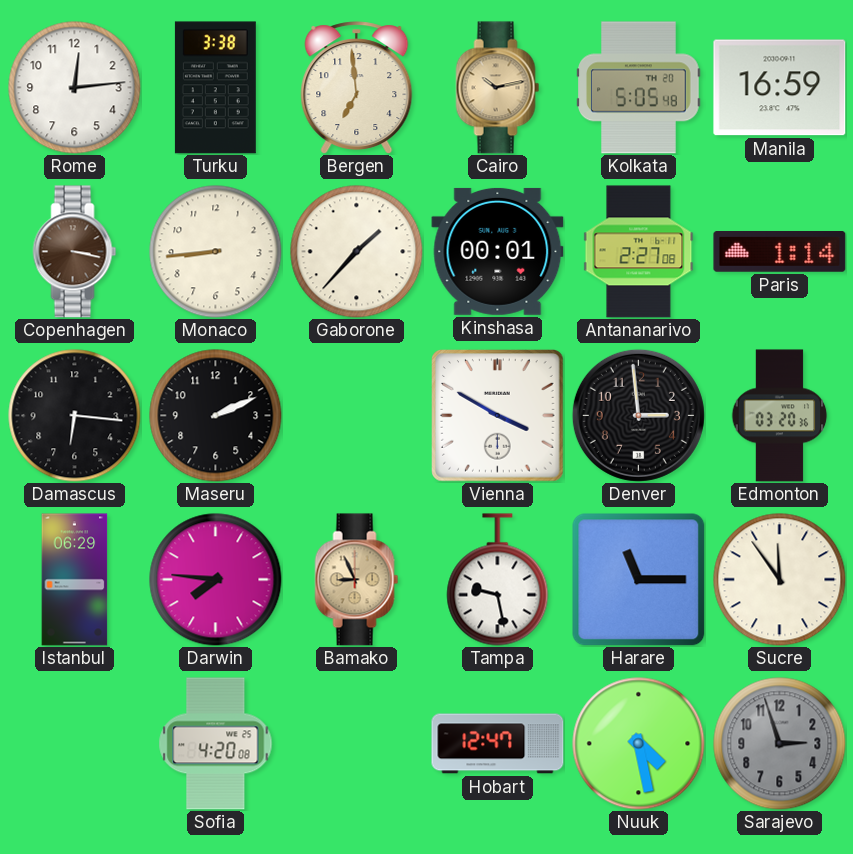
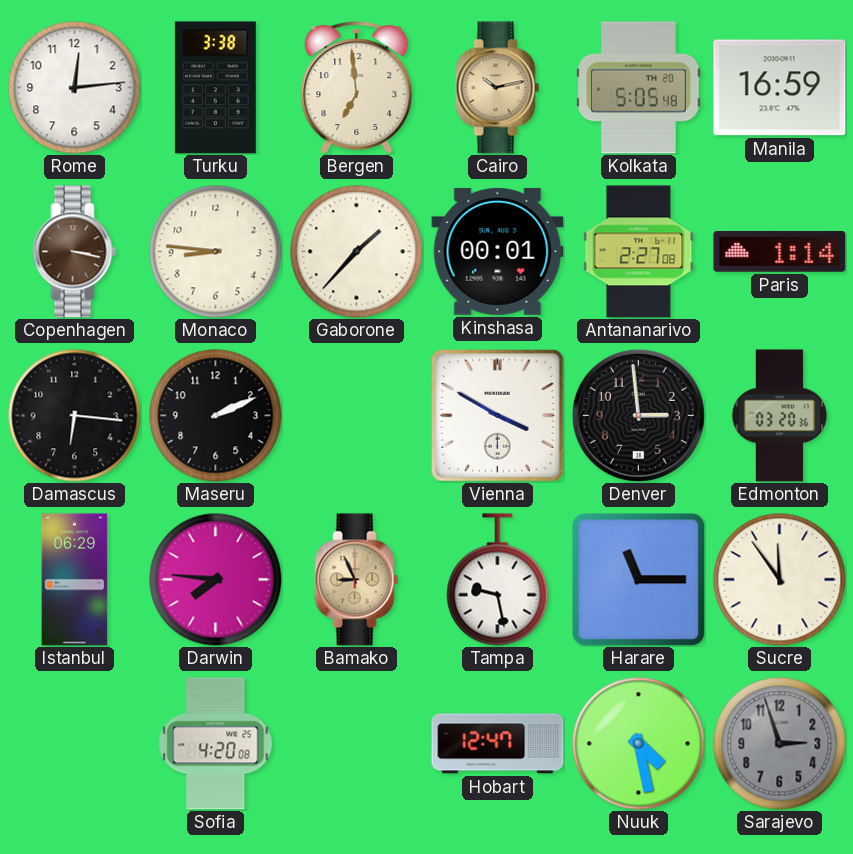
Monaco: 8:44 -> 8:46 (216, 252)
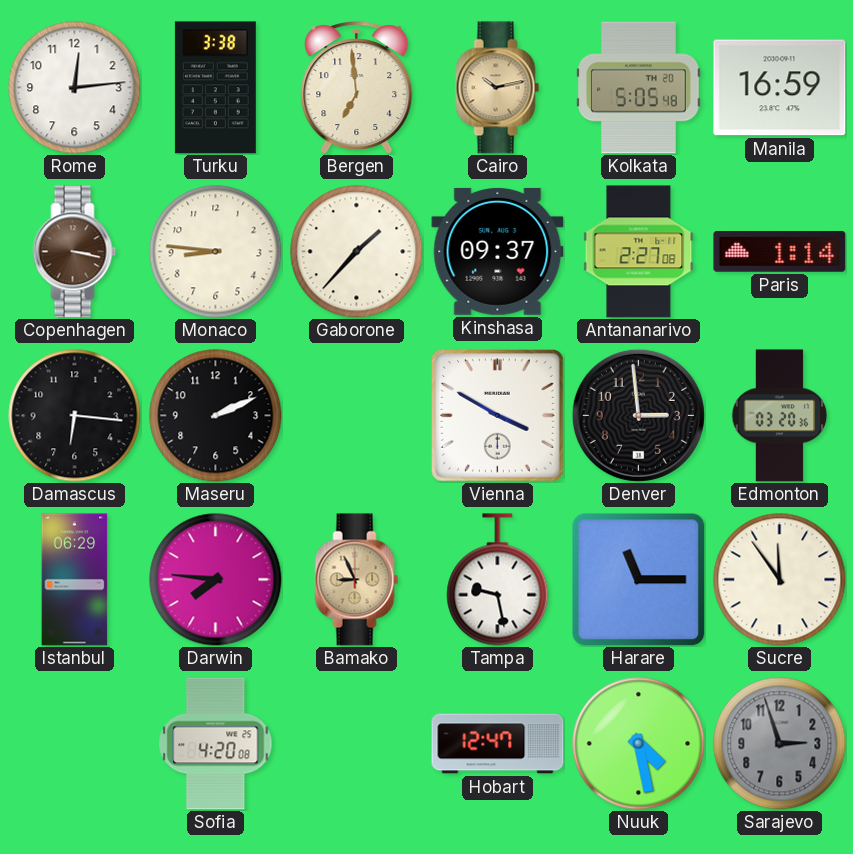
Kinshasa: 00:01 -> 09:37 (498, 251)
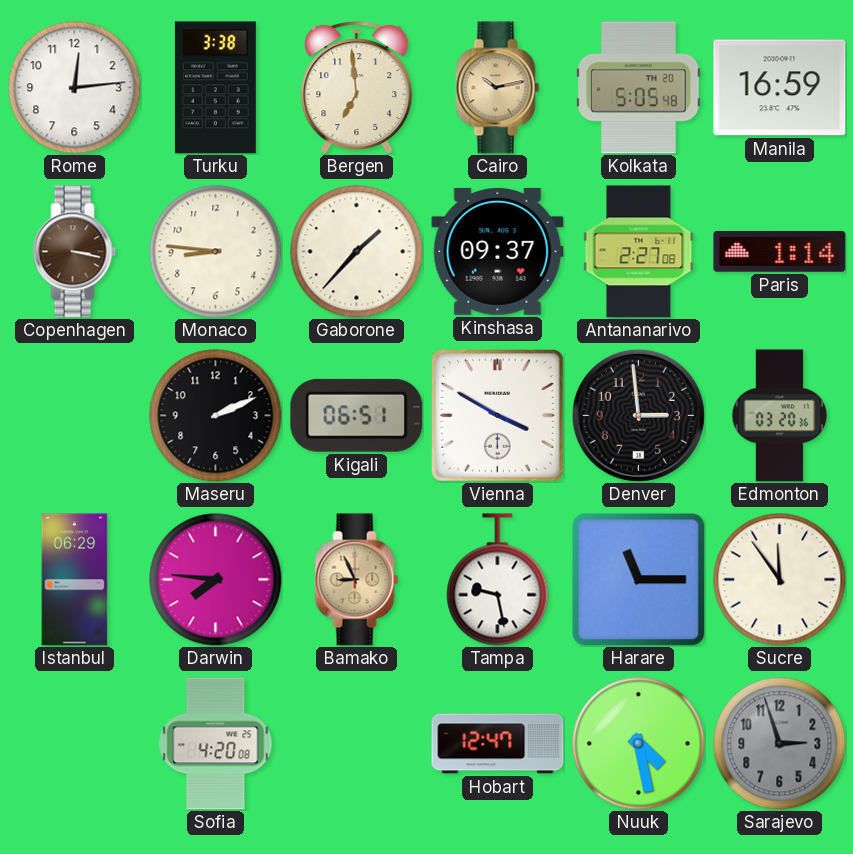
Damascus: 6:16 -> none (75, 416)
Kigali: none -> 06:51 (357, 415)
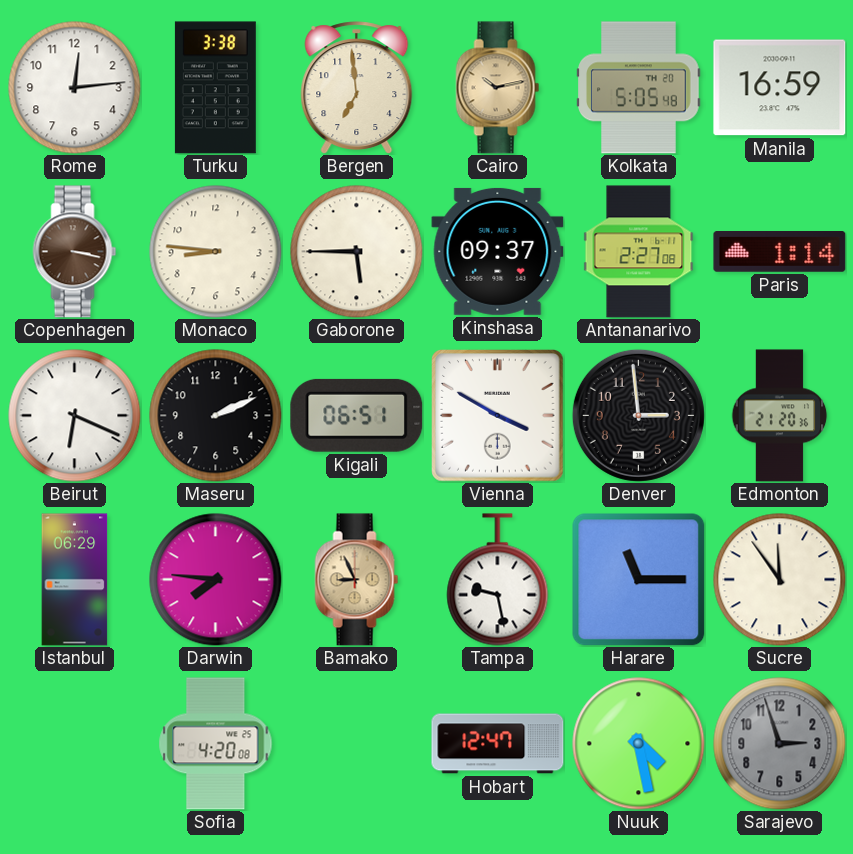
Gaborone: 1:37 -> 5:45 (357, 252)
Beirut: none -> 6:19 (75, 416)
Edmonton: 03:20 -> 21:20 (780, 416)
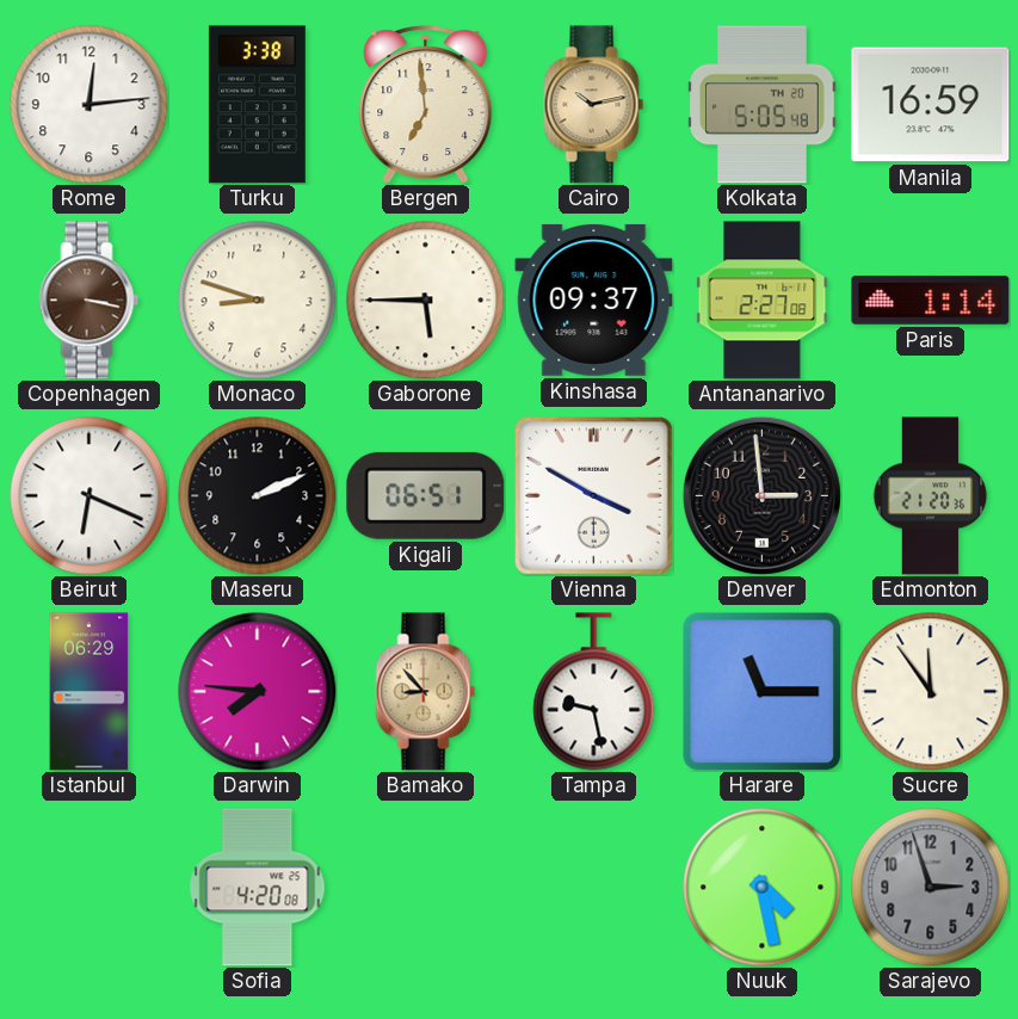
Monaco: 8:46 -> 8:48 (258, 301)
Bamako: 8:56 -> 8:53 (426, 692)
Hobart: 12:47 -> none (498, 744)
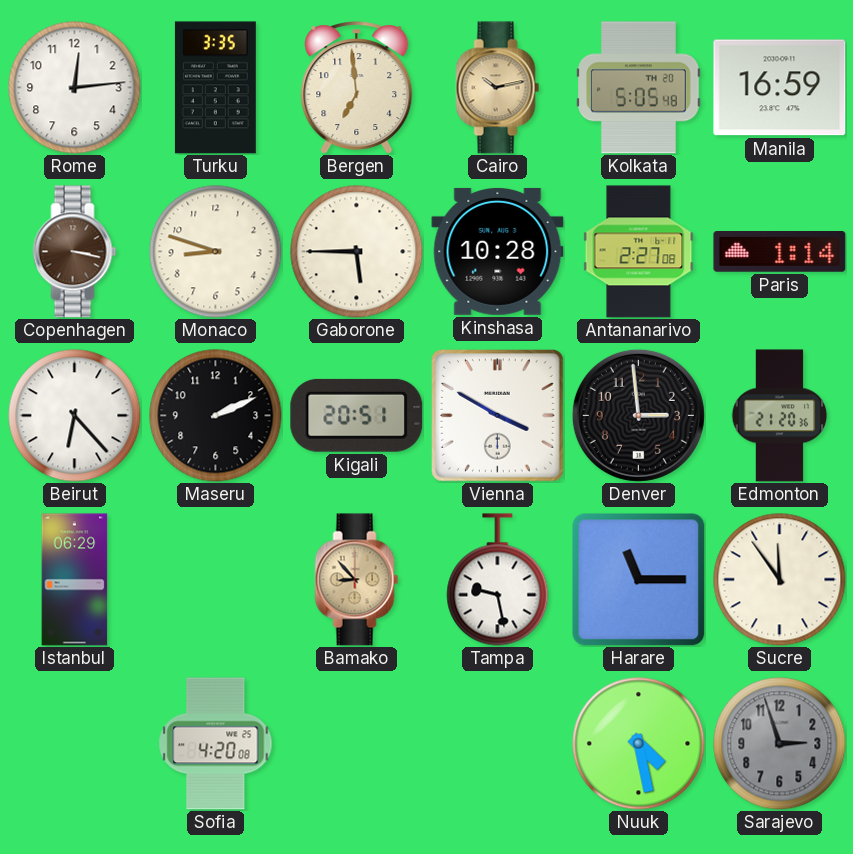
Turku: 3:38 -> 3:35 (215, 88)
Kinshasa: 09:37 -> 10:28 (498, 251)
Beirut: 6:19 -> 6:23 (75, 416)
Kigali: 06:51 -> 20:51 (357, 415)
Darwin: 7:46 -> none (258, 692)
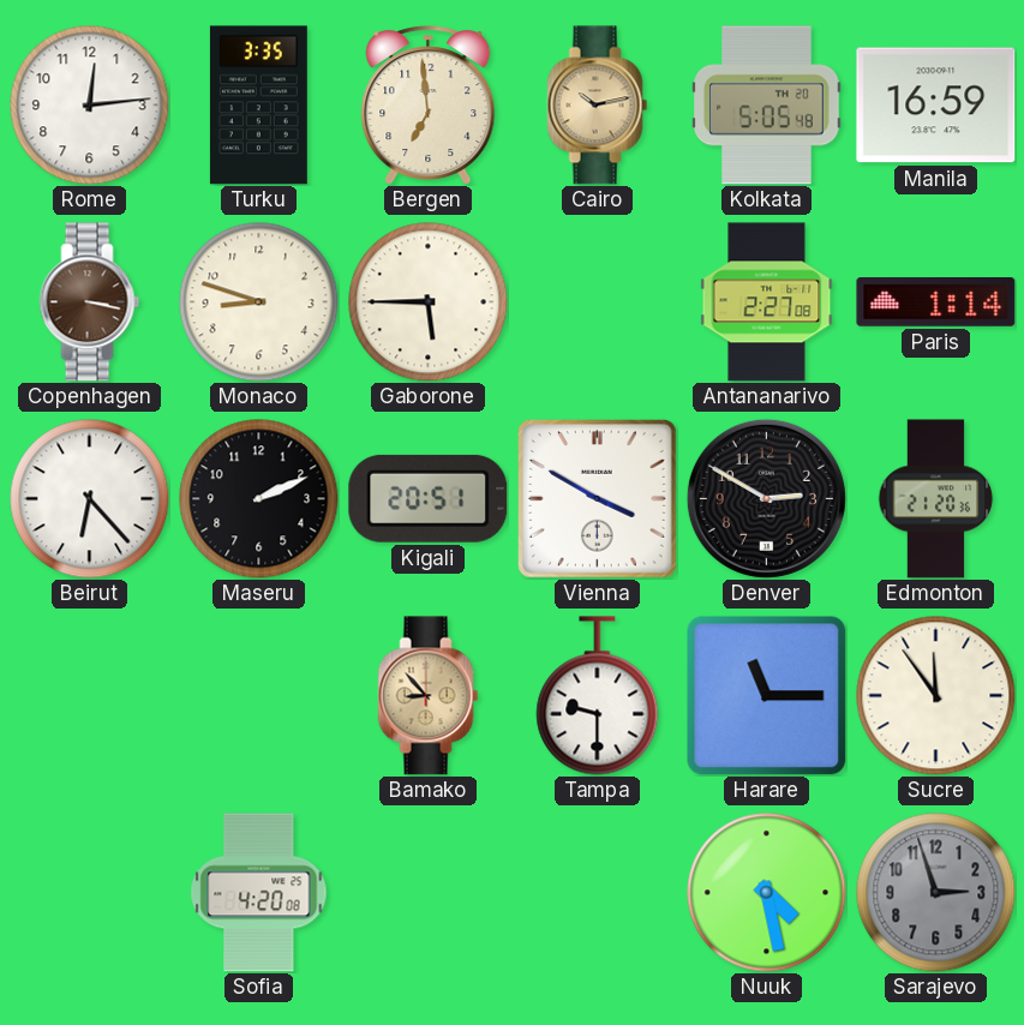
Kinshasa: 10:28 -> none (498, 251)
Denver: 2:59 -> 2:50 (766, 498)
Istanbul: 06:29 -> none (75, 580)
Tampa: 9:28 -> 9:30 (598, 696)
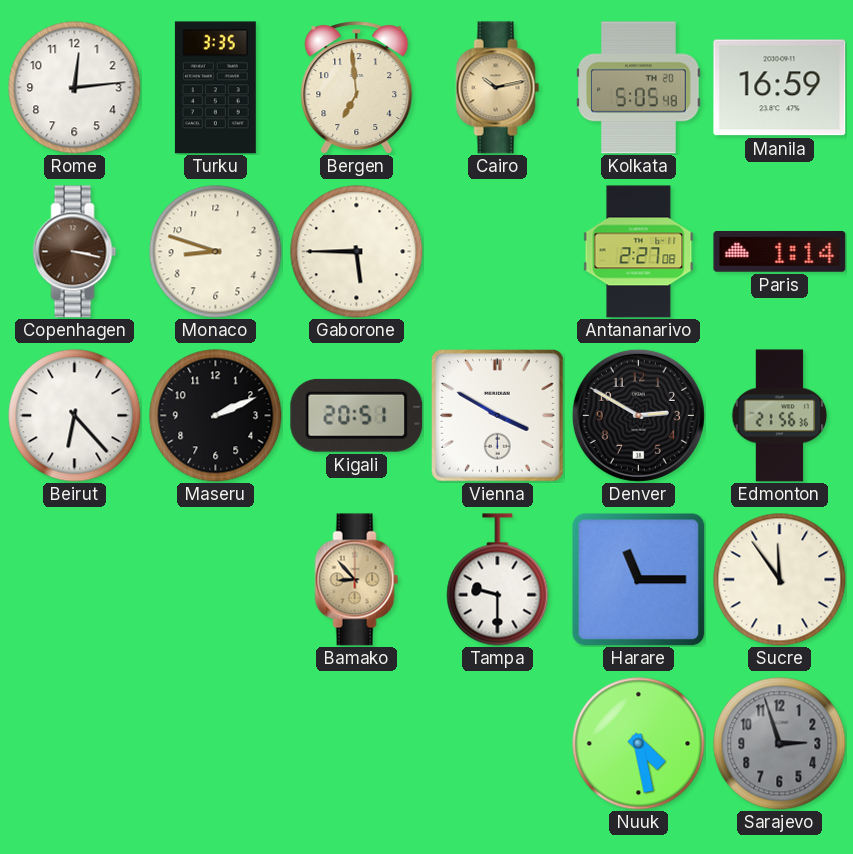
Edmonton: 21:20 -> 21:56 (780, 416)
Sofia: 4:20 -> none (259, 893)
